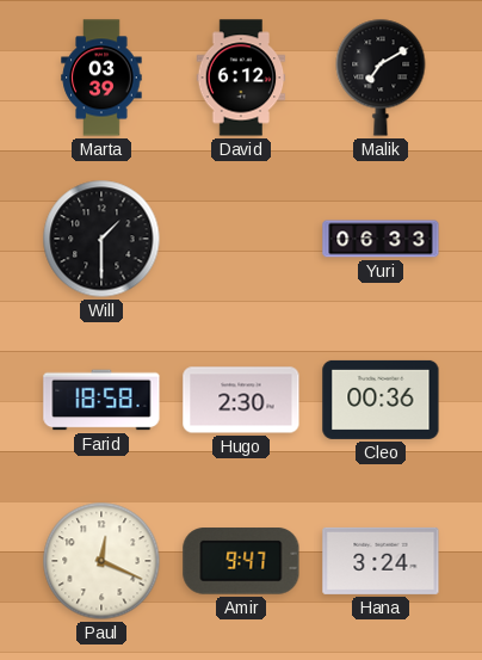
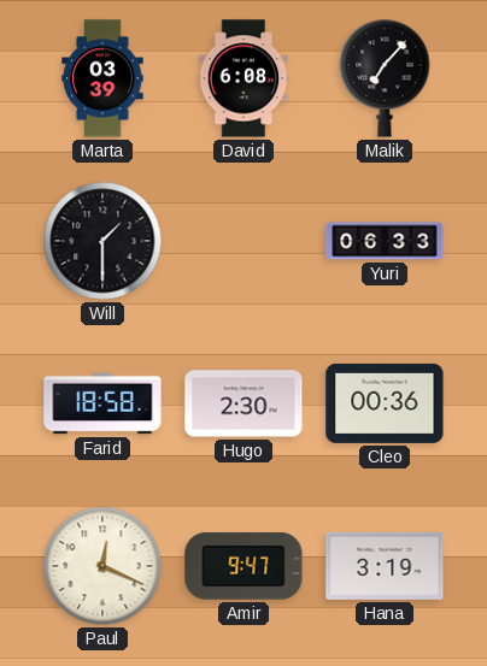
David: 6:12 -> 6:08 (243, 78)
Malik: 7:10 -> 7:07 (385, 78)
Hana: 3:24 -> 3:19 (385, 566)
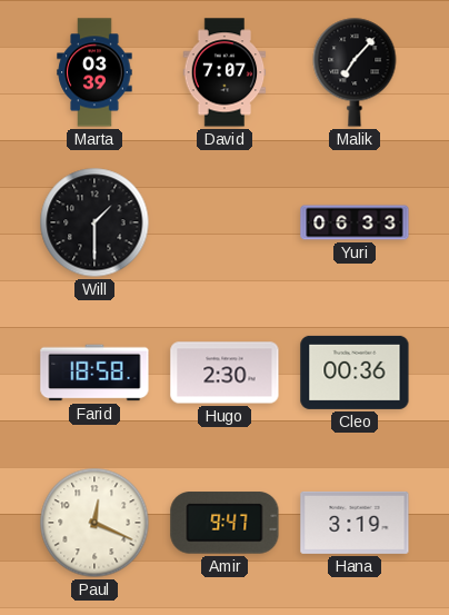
David: 6:08 -> 7:07 (225, 72)
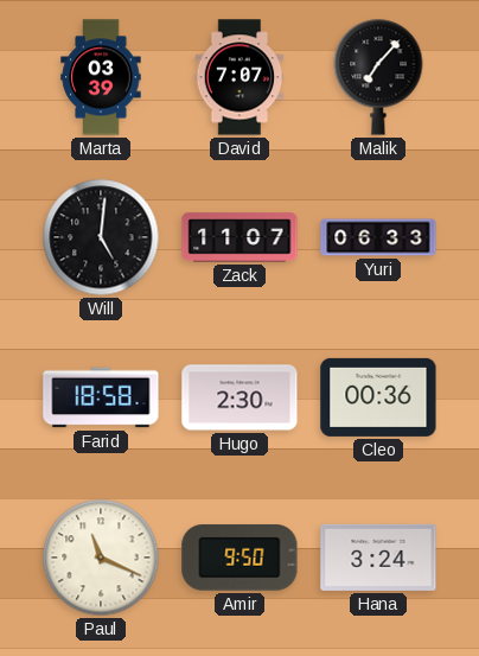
Will: 1:30 -> 5:01 (101, 237)
Zack: none -> 11:07 (239, 237)
Paul: 12:19 -> 11:19 (101, 558)
Amir: 9:47 -> 9:50 (239, 558)
Hana: 3:19 -> 3:24 (378, 558)
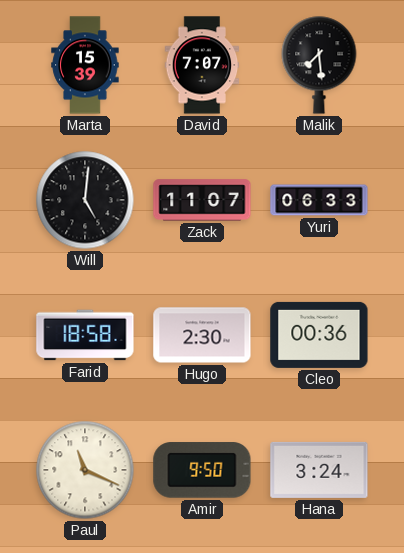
Marta: 03:39 -> 15:39 (85, 65)
Malik: 7:07 -> 7:29 (319, 65)
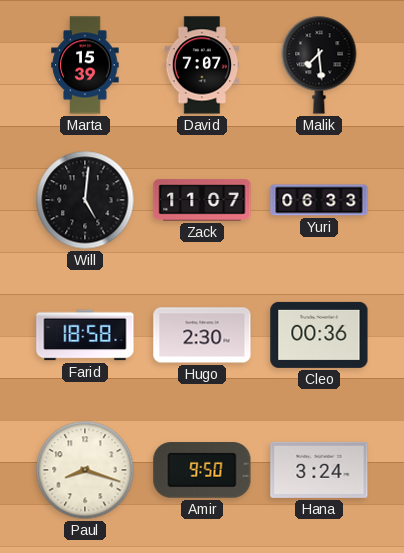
Paul: 11:19 -> 8:18 (85, 470)
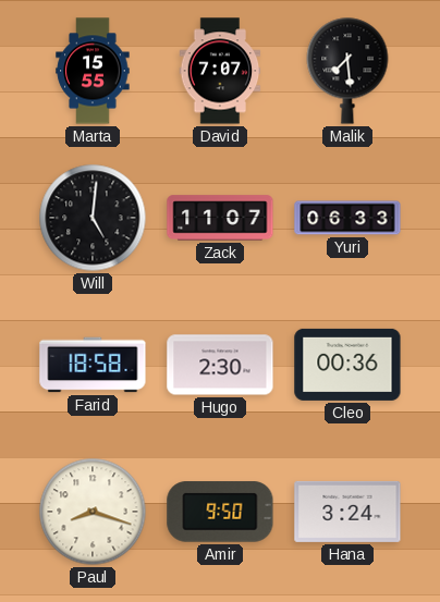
Marta: 15:39 -> 15:55 (93, 71)
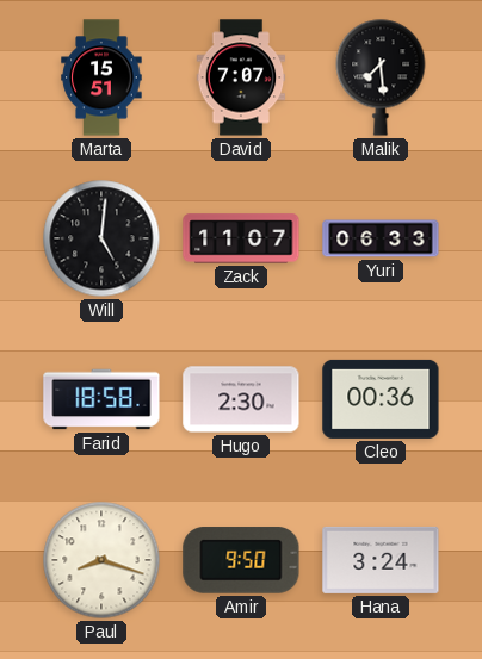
Marta: 15:55 -> 15:51 (101, 77)
